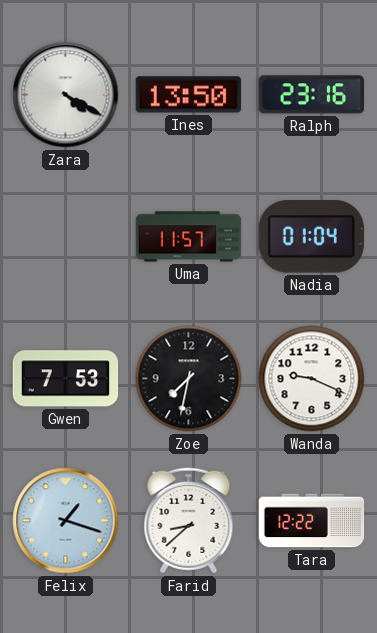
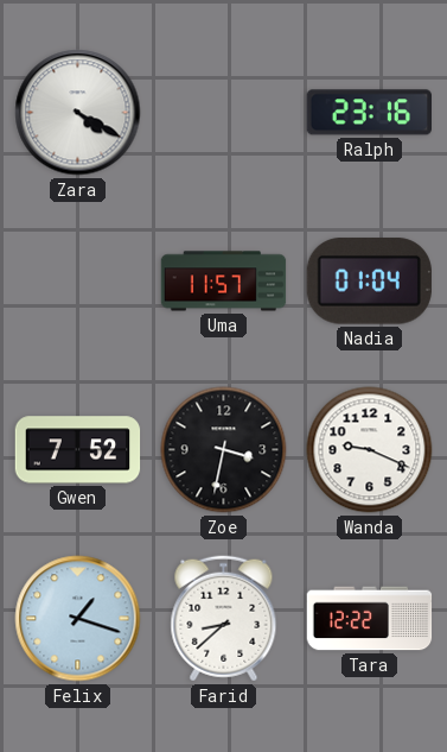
Ines: 13:50 -> none (189, 95)
Gwen: 7:53 -> 7:52 (78, 450)
Zoe: 7:32 -> 3:32 (224, 450)
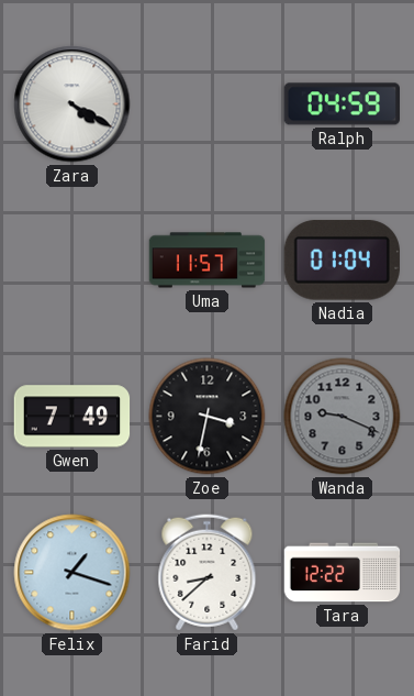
Ralph: 23:16 -> 04:59 (342, 104)
Gwen: 7:52 -> 7:49 (72, 417)
Wanda dial: white -> grey (343, 417)
